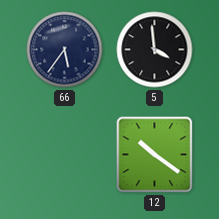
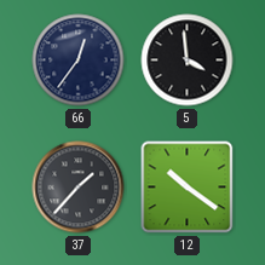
66: 5:36 -> 12:36 (79, 61)
37: none -> 1:37 (79, 188)
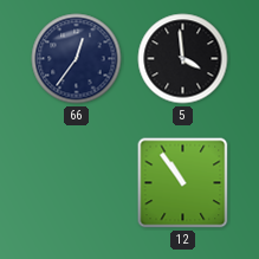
37: 1:37 -> none (79, 188)
12: 10:21 -> 10:54 (183, 183)
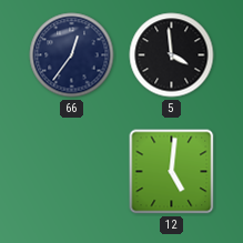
12: 10:54 -> 5:01 (172, 172)
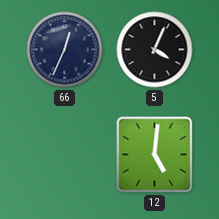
66: 12:36 -> 12:34 (65, 50)
5: 3:59 -> 4:04 (155, 50)
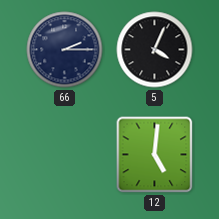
66: 12:34 -> 2:15 (65, 50)
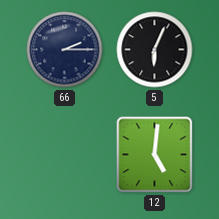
5: 4:04 -> 6:04 (155, 50)
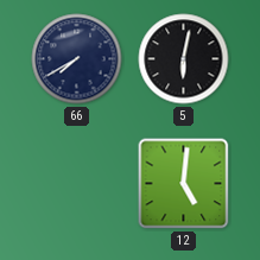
66: 2:15 -> 7:40 (77, 59)
5: 6:04 -> 6:02 (184, 59)
